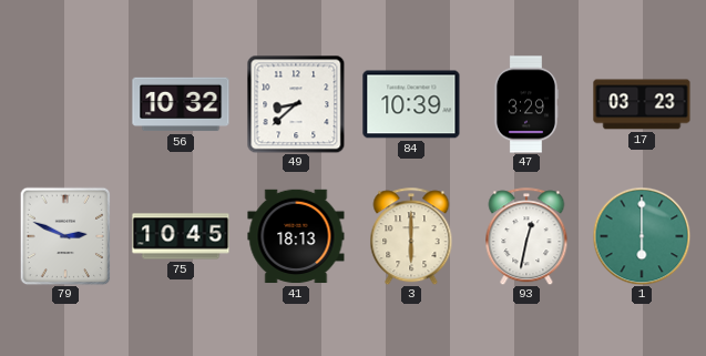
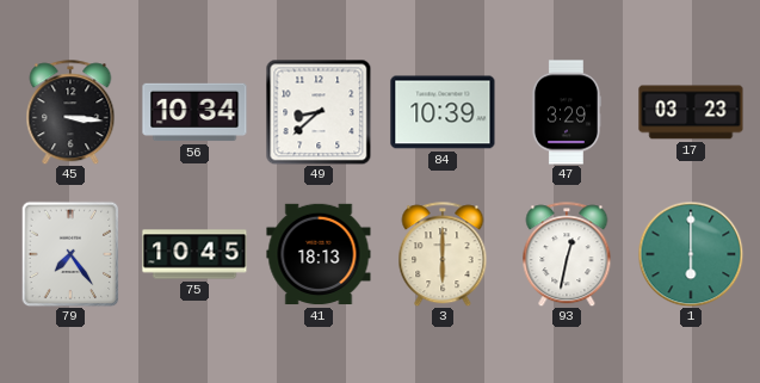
45: none -> 3:16 (70, 112)
56: 10:32 -> 10:34 (194, 112)
79: 2:49 -> 7:24 (70, 254)
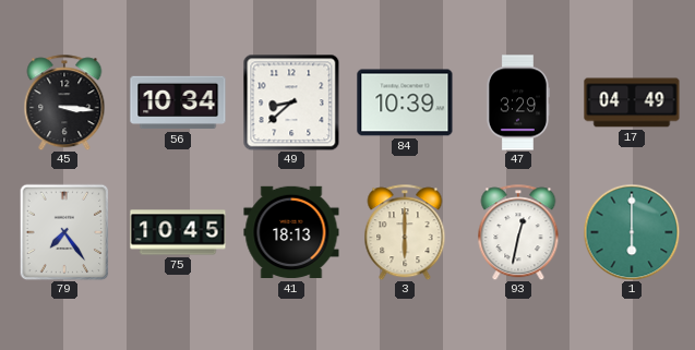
17: 03:23 -> 04:49 (632, 102)
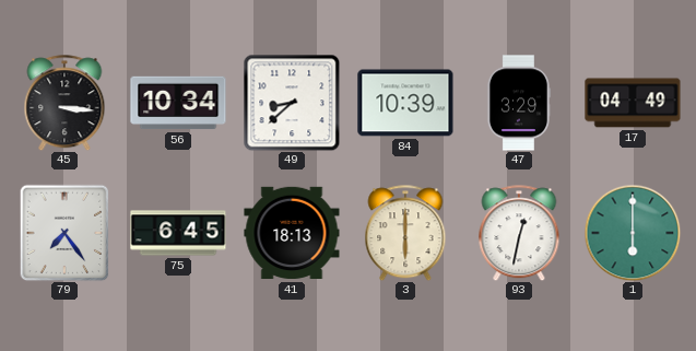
75: 10:45 -> 6:45 (178, 233)
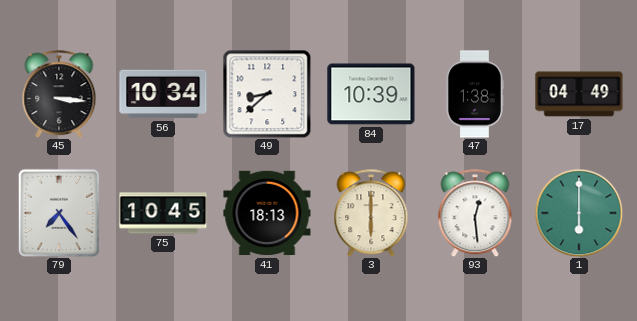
47: 3:29 -> 1:38 (474, 94)
75: 6:45 -> 10:45 (163, 213)
93: 12:32 -> 12:29 (475, 213)
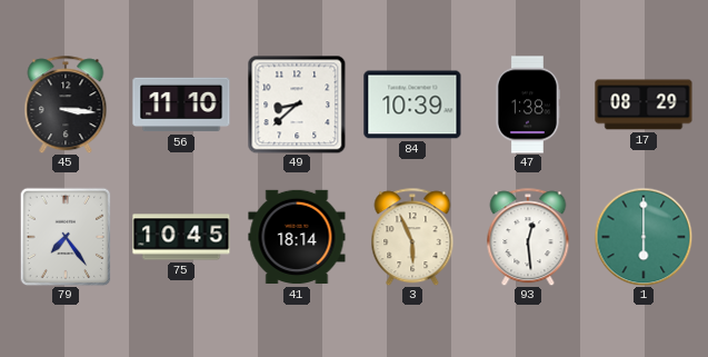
56: 10:34 -> 11:10 (181, 105)
17: 04:49 -> 08:29 (644, 105)
41: 18:13 -> 18:14 (297, 237)
3: 6:00 -> 5:56 (412, 237)
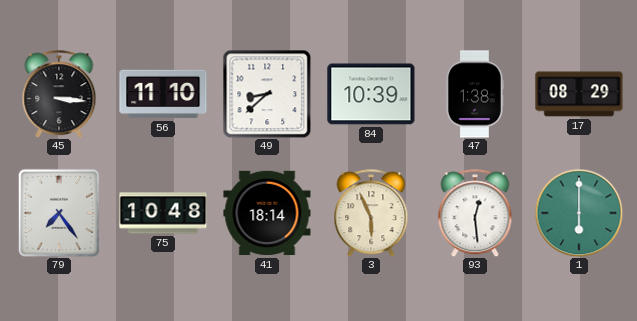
75: 10:45 -> 10:48 (163, 213)
